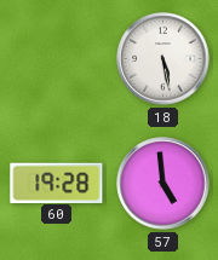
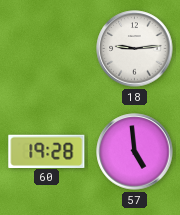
18: 5:28 -> 9:14 (135, 49)
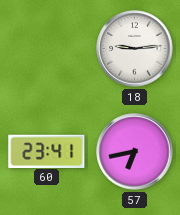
60: 19:28 -> 23:41 (47, 151)
57: 4:59 -> 6:43 (135, 152)
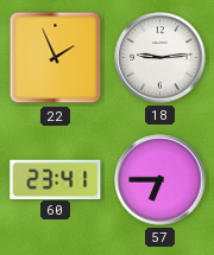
22: none -> 1:56 (56, 58)
57: 6:43 -> 6:45 (160, 180)
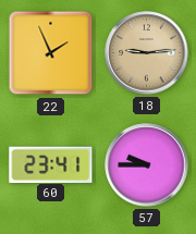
18 dial: white -> champagne (147, 53)
57: 6:45 -> 9:45 (147, 165)
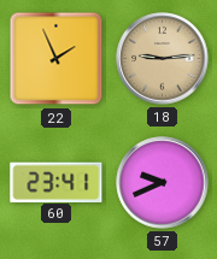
57: 9:45 -> 9:41 (163, 183)
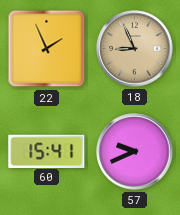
18: 9:14 -> 8:56 (135, 49)
60: 23:41 -> 15:41 (47, 151)
